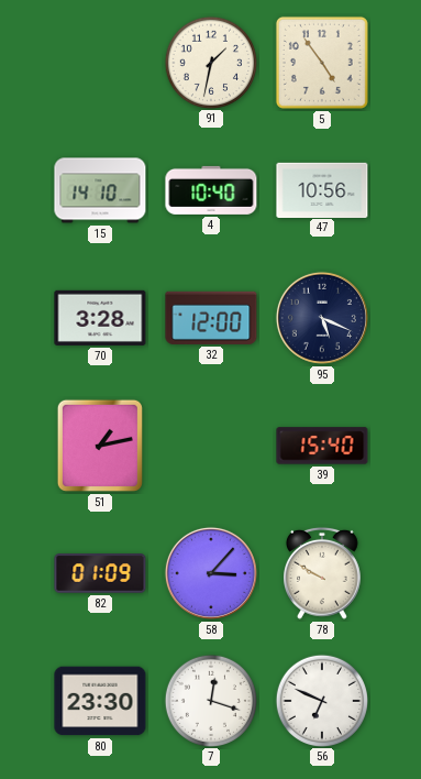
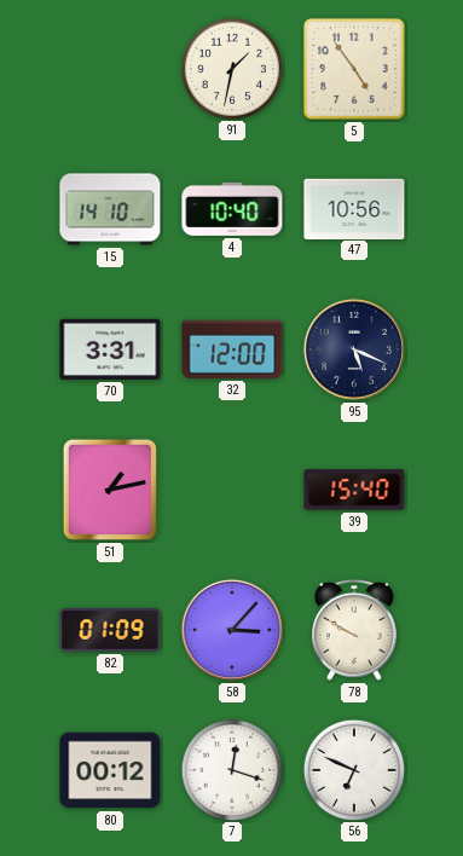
70: 3:28 -> 3:31 (110, 349)
80: 23:30 -> 00:12 (110, 770)
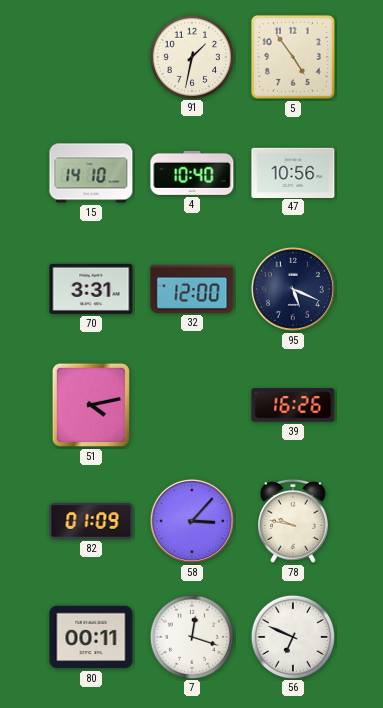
51: 1:13 -> 4:13 (91, 405)
39: 15:40 -> 16:26 (293, 405)
78: 9:50 -> 9:47 (294, 521)
80: 00:12 -> 00:11 (91, 637)
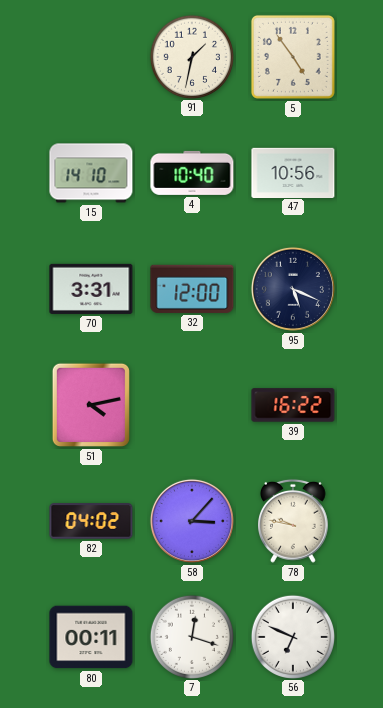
39: 16:26 -> 16:22 (293, 405)
82: 01:09 -> 04:02 (91, 521)
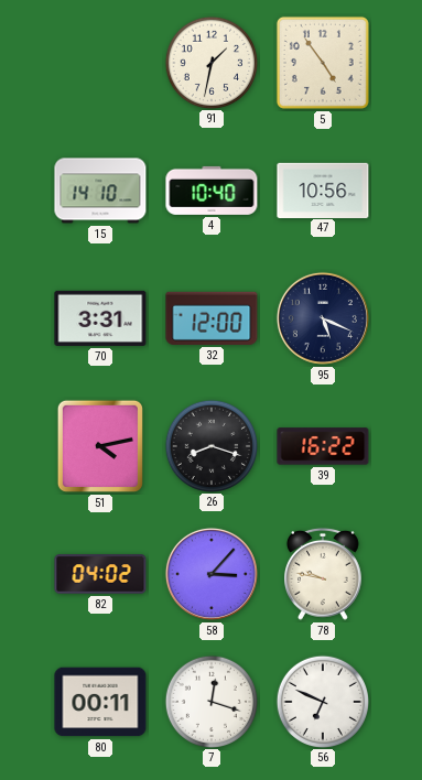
26: none -> 8:18 (210, 445)
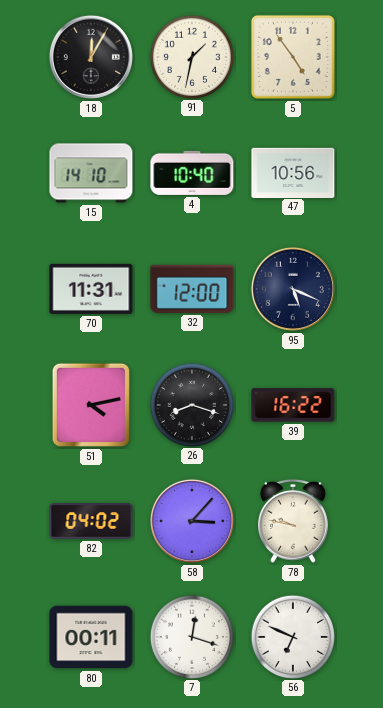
18: none -> 12:05 (91, 57)
70: 3:31 -> 11:31 (91, 289)
